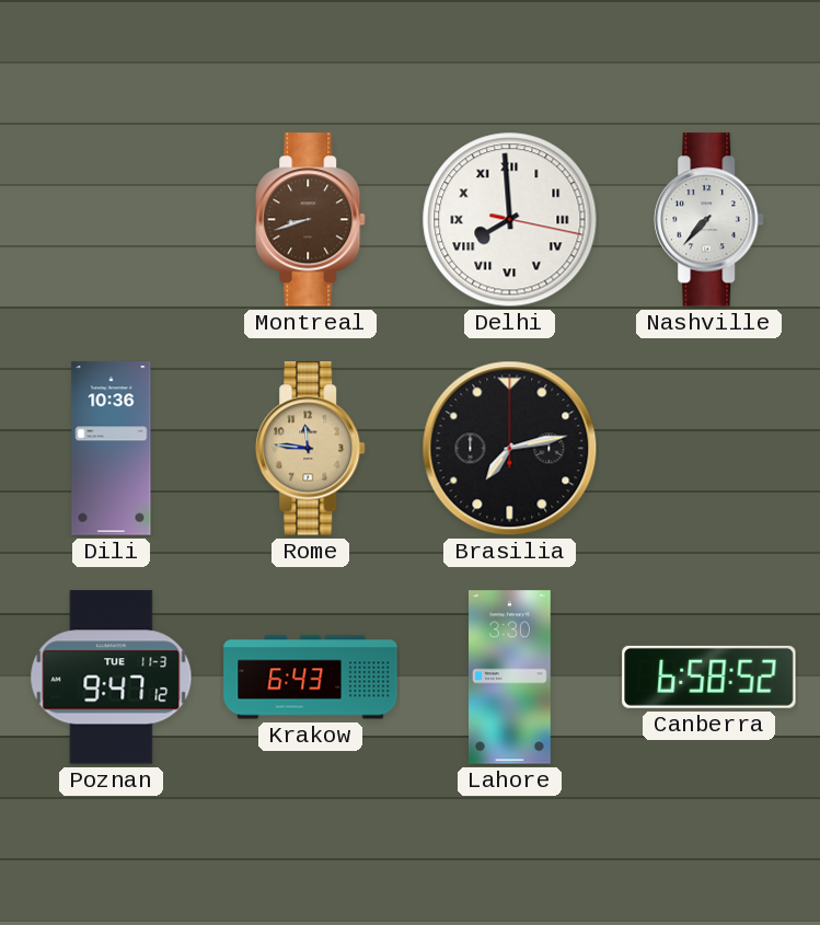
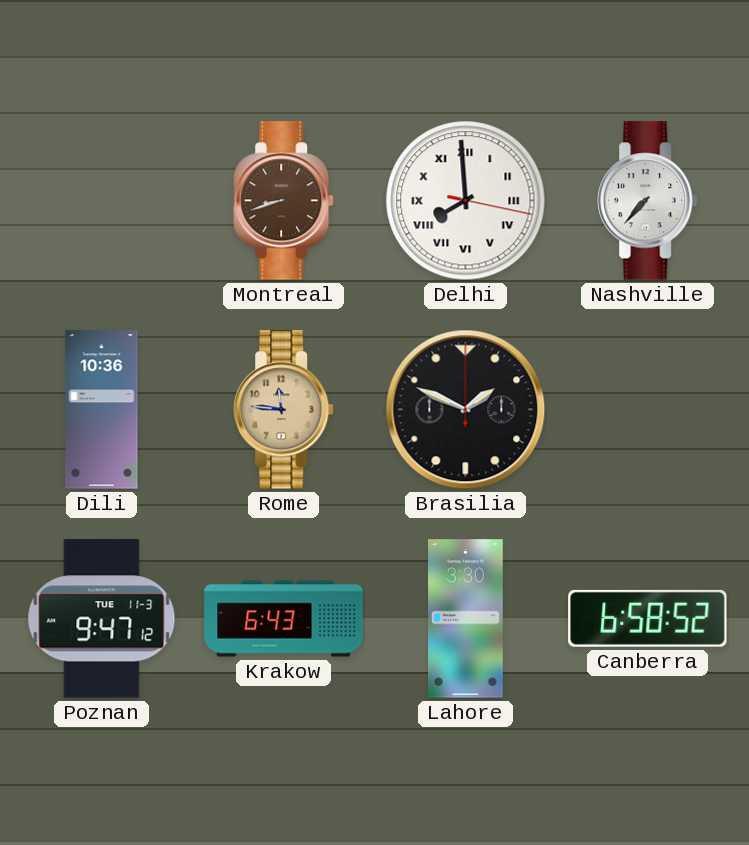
Brasilia: 7:13 -> 1:49 (466, 410)
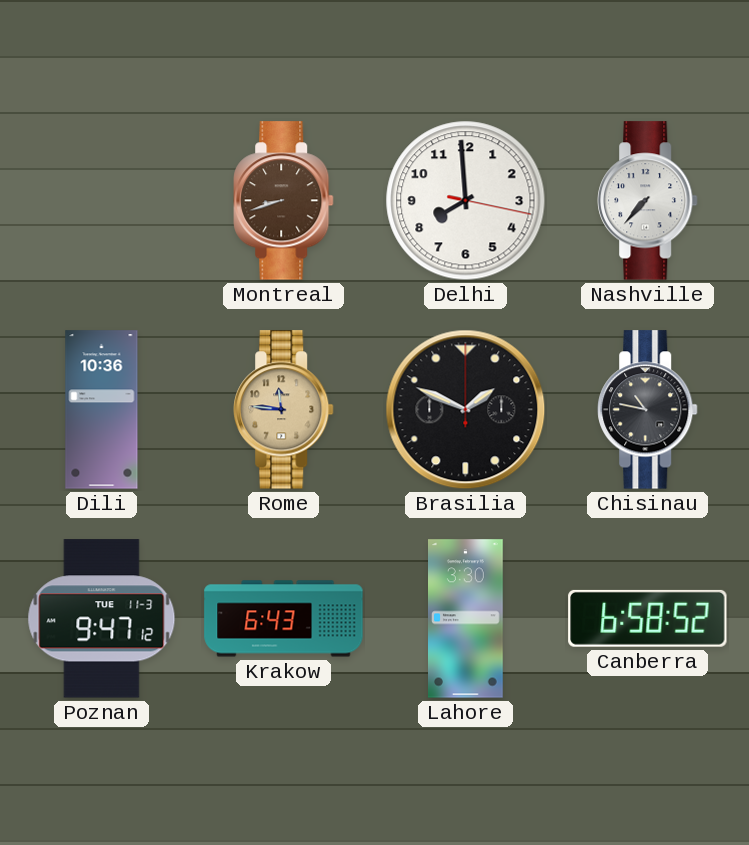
Delhi numerals: Roman -> Arabic (466, 201)
Chisinau: none -> 10:47 (648, 410)
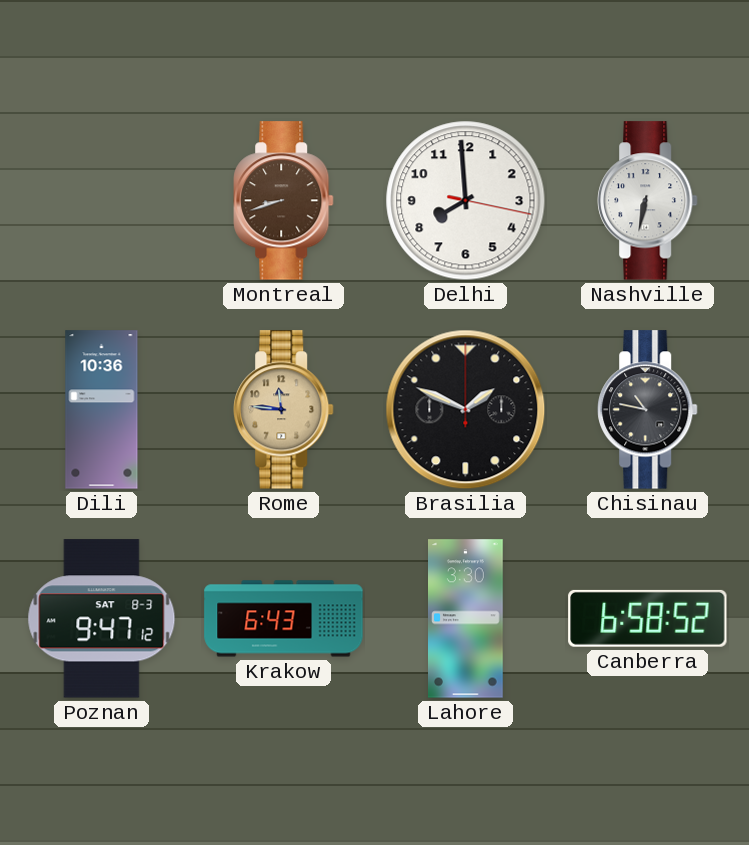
Nashville: 7:37 -> 6:32 (648, 201)
Poznan date: TUE 11-3 -> SAT 8-3 (102, 619)
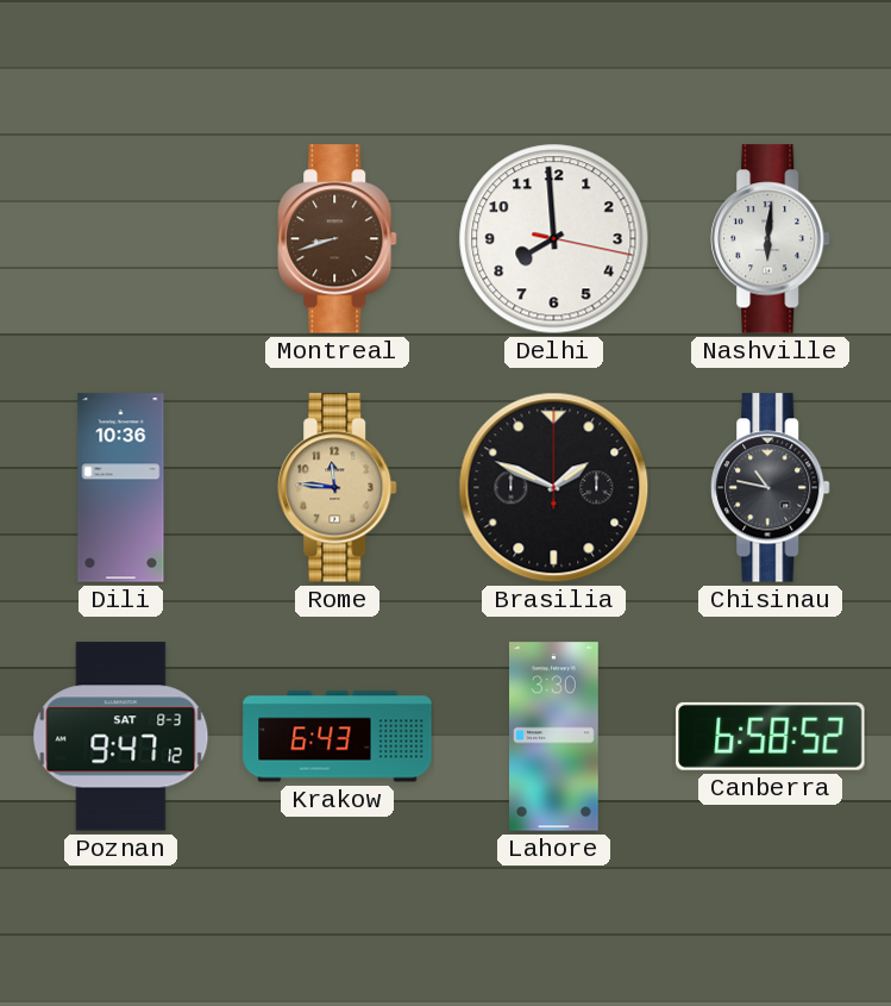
Nashville: 6:32 -> 6:01 (771, 239)
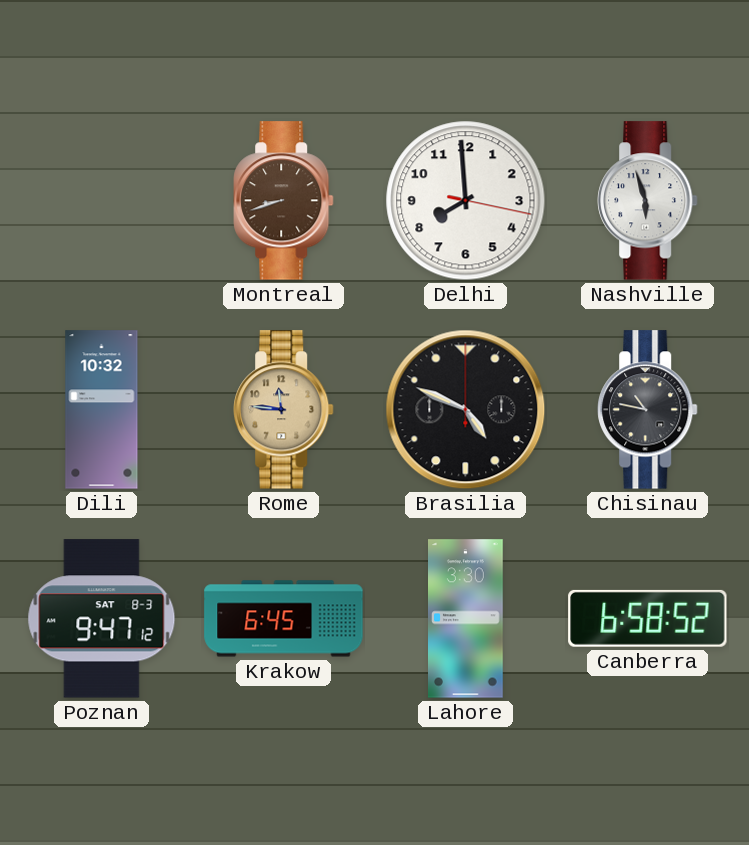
Nashville: 6:01 -> 5:57 (648, 201)
Dili: 10:36 -> 10:32 (102, 410)
Brasilia: 1:49 -> 4:49 (466, 410)
Krakow: 6:43 -> 6:45 (284, 619)
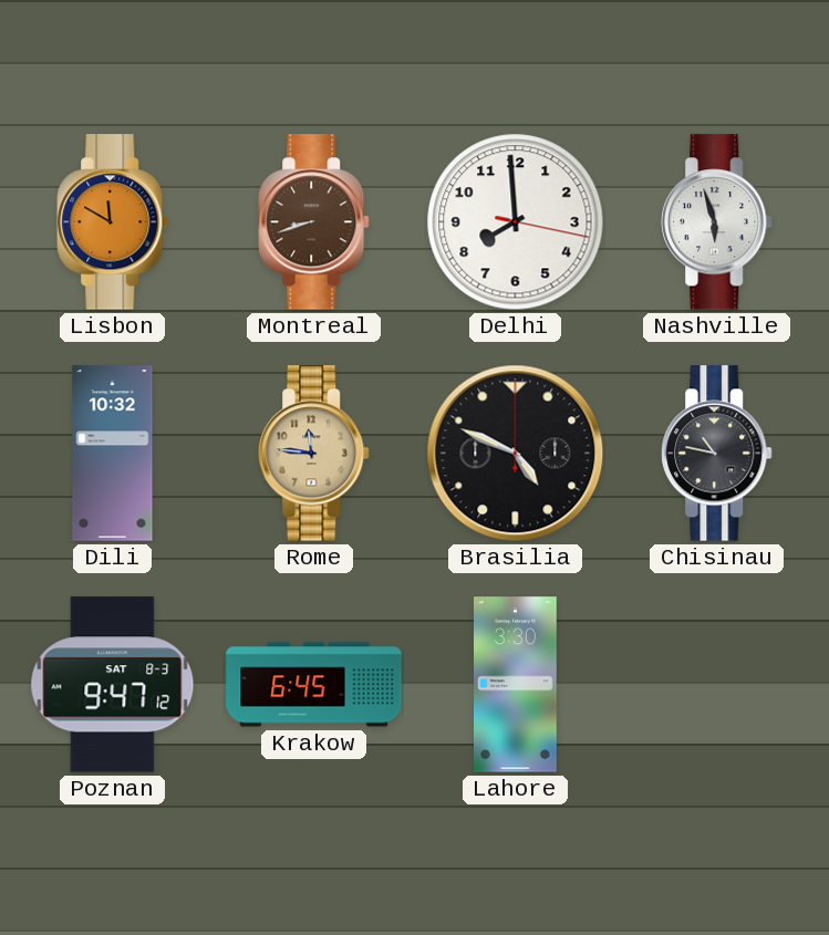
Lisbon: none -> 11:50 (113, 222)
Canberra: 6:58 -> none (648, 618)
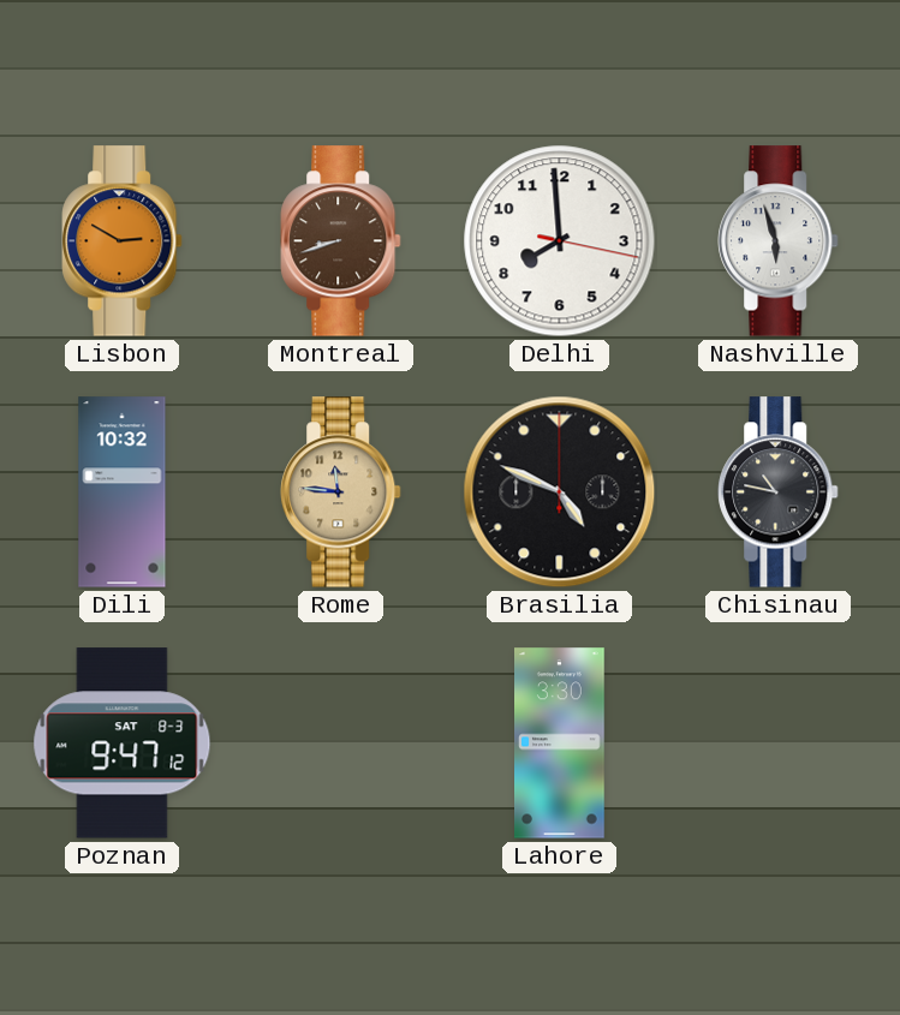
Lisbon: 11:50 -> 2:50 (123, 241)
Krakow: 6:45 -> none (314, 685)
